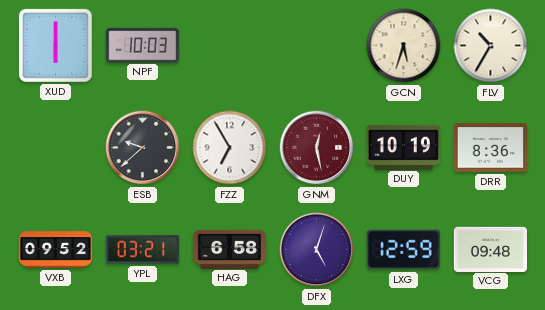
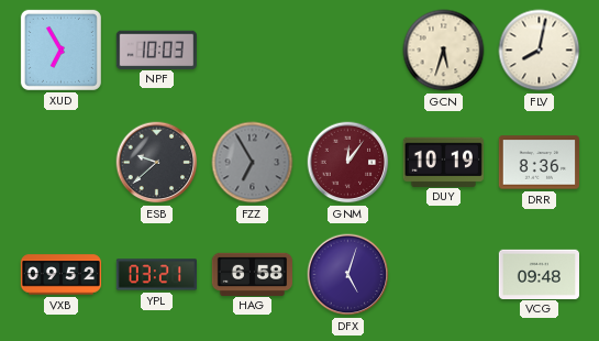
XUD: 6:00 -> 6:55 (60, 50)
FLV: 10:35 -> 8:02 (540, 51)
FZZ dial: white -> grey (253, 163)
GNM: 12:28 -> 12:06 (348, 163)
LXG: 12:59 -> none (403, 250)
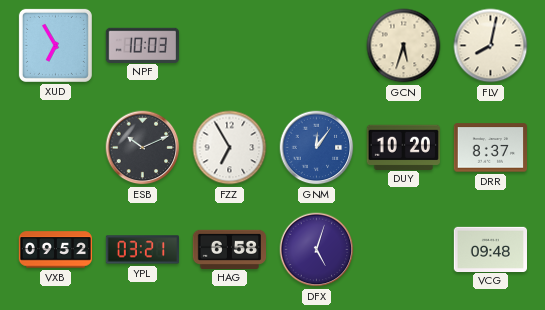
ESB: 9:38 -> 10:11 (143, 148)
FZZ dial: grey -> white (230, 148)
GNM dial: burgundy -> blue (317, 148)
DUY: 10:19 -> 10:20 (403, 147)
DRR: 8:36 -> 8:37 (490, 148)
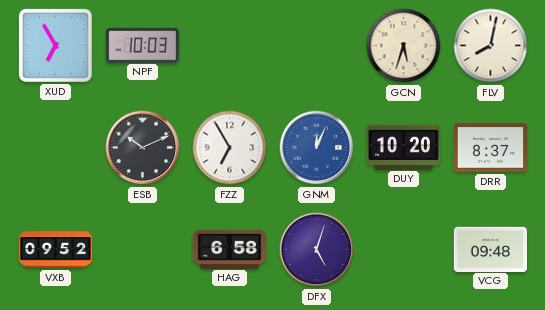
GNM: 12:06 -> 12:04 (317, 148)
YPL: 03:21 -> none (142, 250)
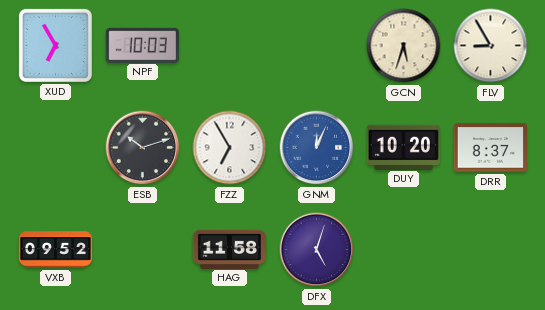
FLV: 8:02 -> 8:55 (491, 46)
ESB: 10:11 -> 10:12 (143, 148)
HAG: 6:58 -> 11:58 (229, 249)
VCG: 09:48 -> none (490, 249)
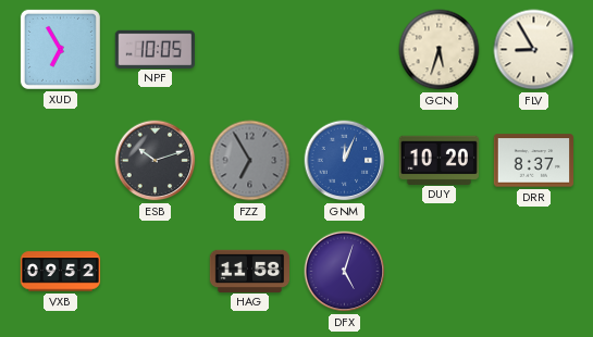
NPF: 10:03 -> 10:05 (155, 49)
FZZ dial: white -> grey (250, 161)
